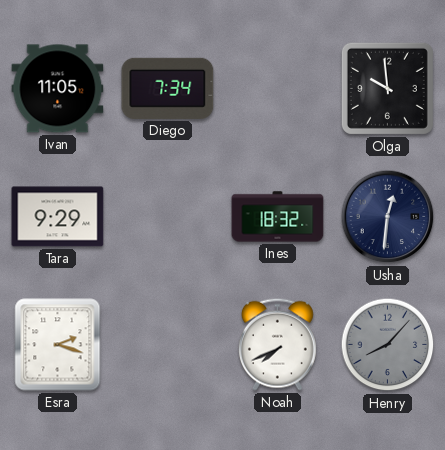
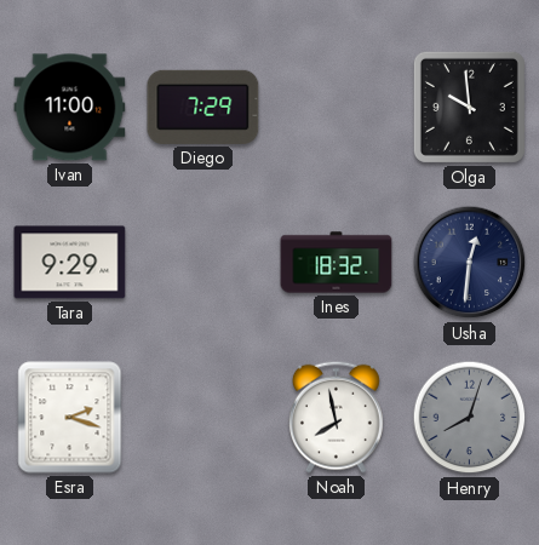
Ivan: 11:05 -> 11:00 (70, 108)
Diego: 7:34 -> 7:29 (203, 107)
Noah: 7:41 -> 7:58 (336, 417)
Henry: 8:07 -> 8:03 (470, 418)
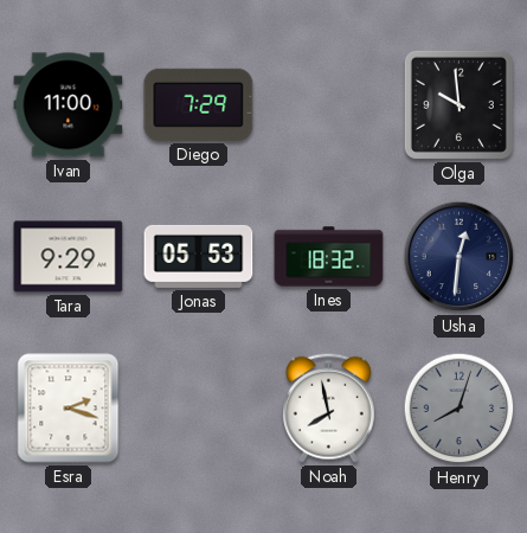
Jonas: none -> 05:53 (199, 256)
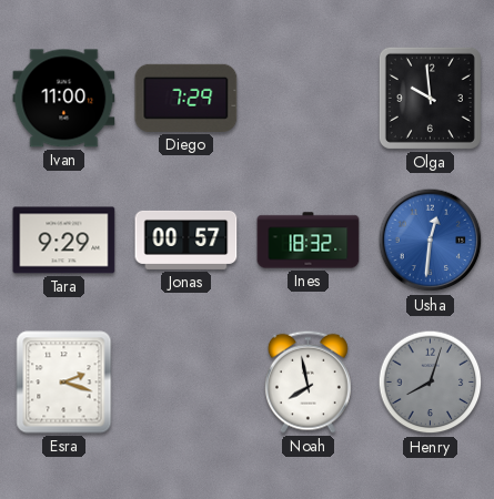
Jonas: 05:53 -> 00:57 (186, 240)
Usha dial: navy -> blue (431, 241)
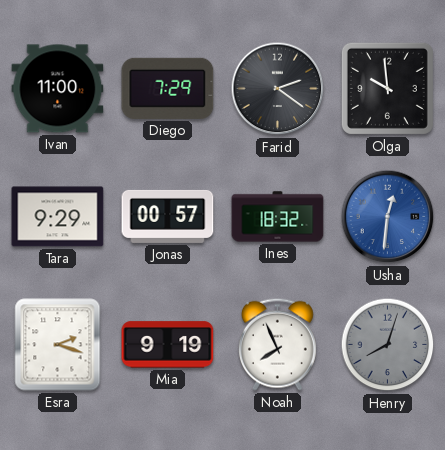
Farid: none -> 2:21 (278, 89)
Mia: none -> 9:19 (168, 345)
Noah: 7:58 -> 7:56 (277, 344)
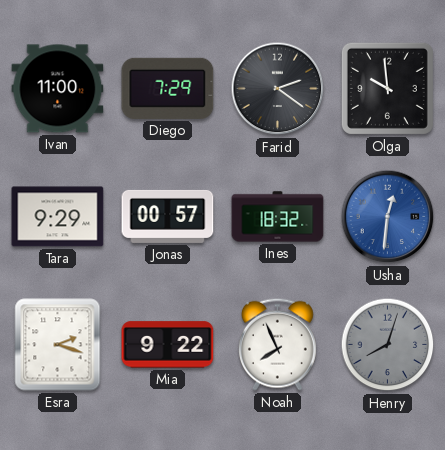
Mia: 9:19 -> 9:22 (168, 345)
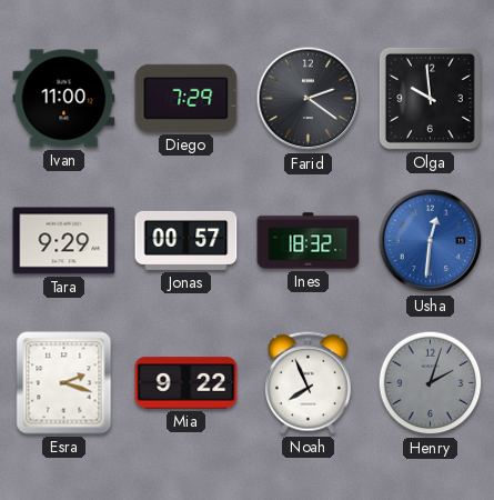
Henry: 8:03 -> 2:03 (431, 383)
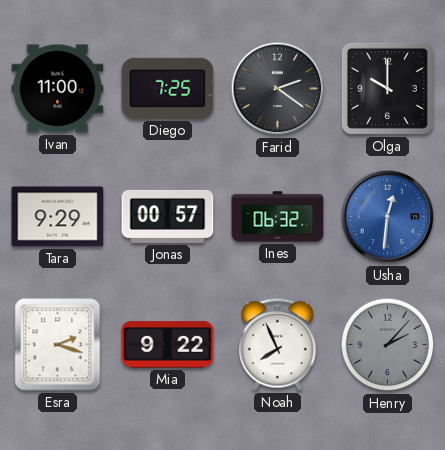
Diego: 7:29 -> 7:25 (168, 88)
Olga: 9:59 -> 10:00 (387, 88)
Ines: 18:32 -> 06:32 (278, 217)
Henry: 2:03 -> 2:07 (388, 345)
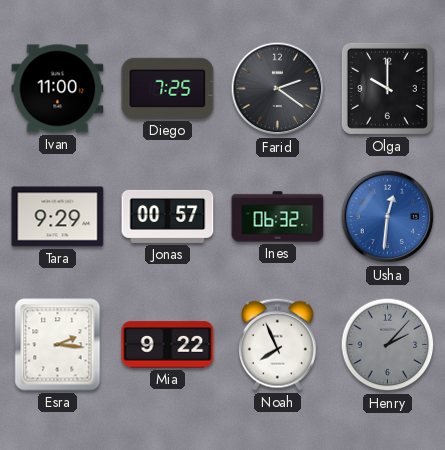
Esra: 2:18 -> 2:16 (58, 345)
